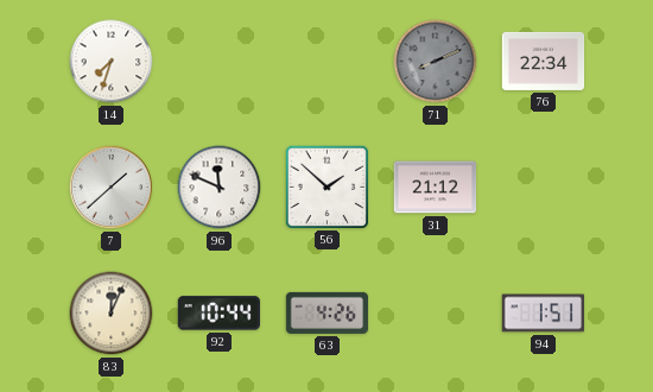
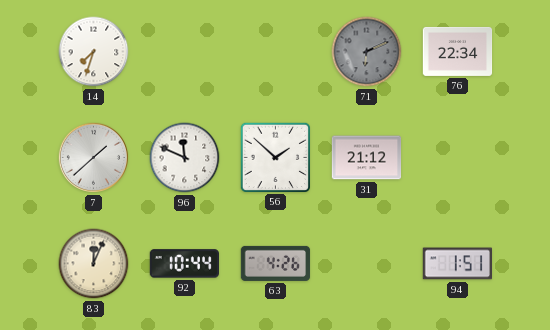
71: 8:11 -> 6:11 (367, 52)
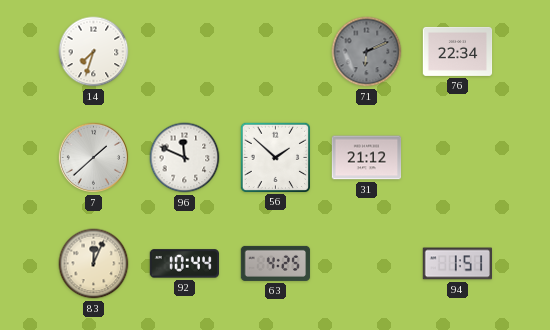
63: 4:26 -> 4:25 (276, 263)
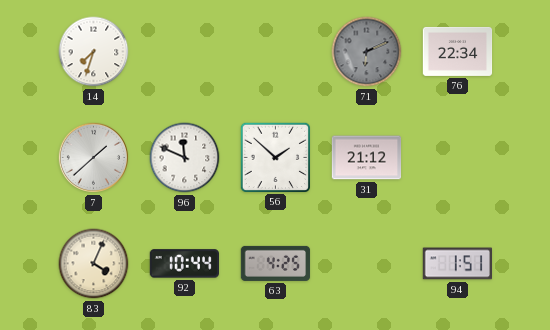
83: 12:04 -> 4:04 (94, 264)
